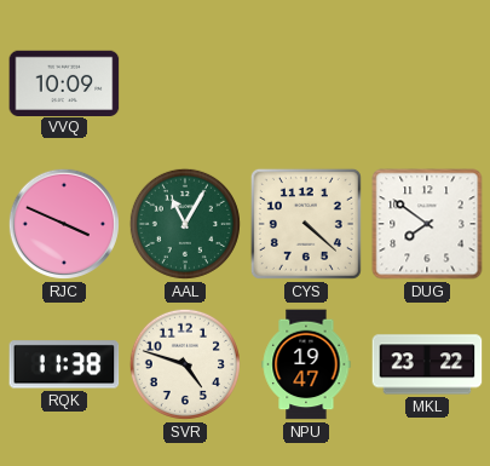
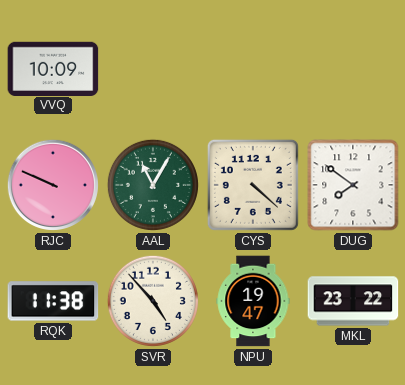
RJC: 3:49 -> 9:49 (53, 185)
SVR: 4:48 -> 4:53 (153, 301)
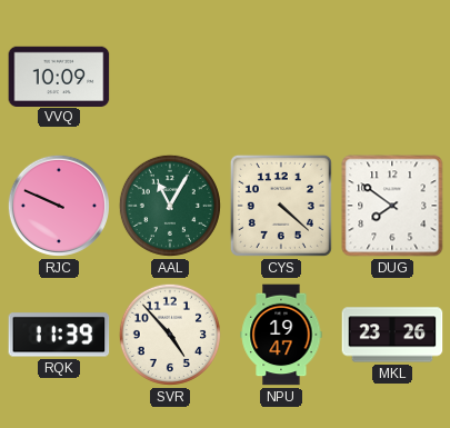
RQK: 11:38 -> 11:39 (59, 335)
MKL: 23:22 -> 23:26 (392, 335)
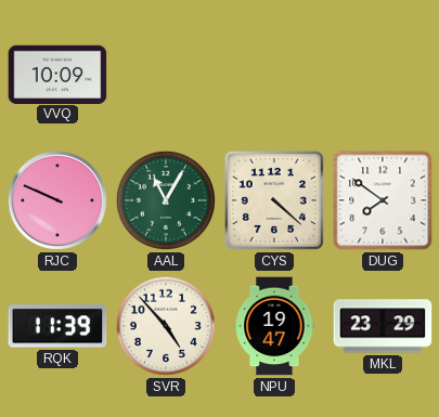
MKL: 23:26 -> 23:29 (383, 326)
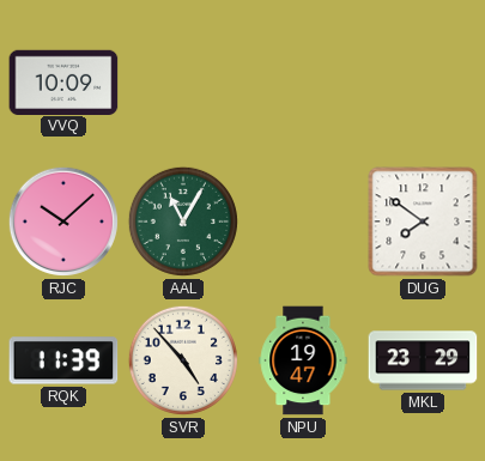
RJC: 9:49 -> 10:08 (63, 222)
CYS: 4:22 -> none (274, 200)
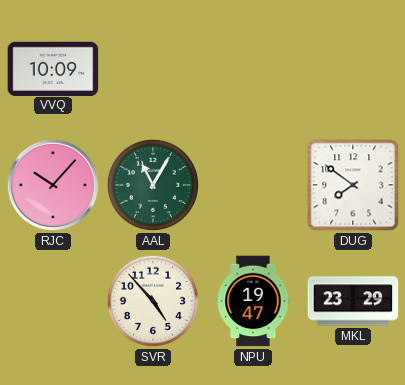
RJC: 10:08 -> 10:07 (53, 185)
RQK: 11:39 -> none (63, 360)
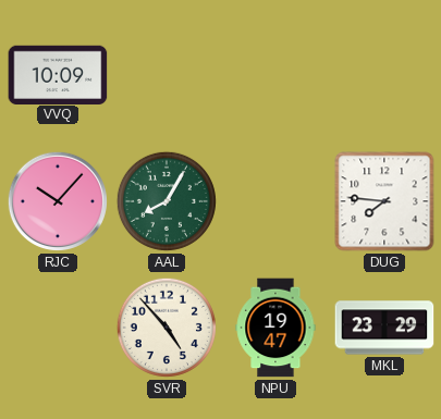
AAL: 11:05 -> 8:05 (167, 201)
DUG: 7:51 -> 7:46 (384, 201)
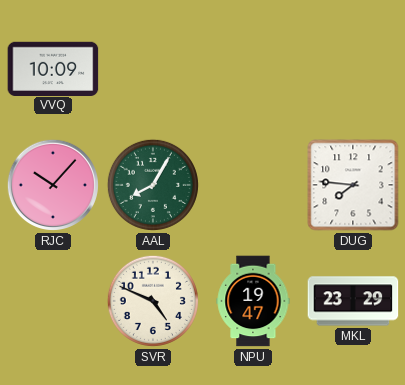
SVR: 4:53 -> 4:49 (153, 301)
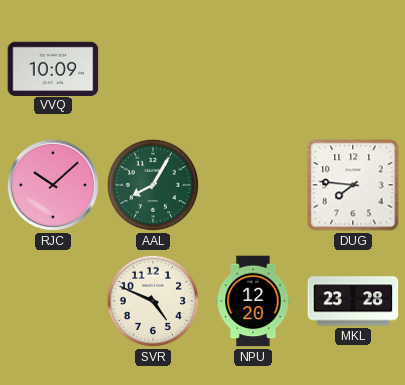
RJC: 10:07 -> 10:08 (53, 185)
NPU: 19:47 -> 12:20 (253, 301)
MKL: 23:29 -> 23:28 (353, 301)
